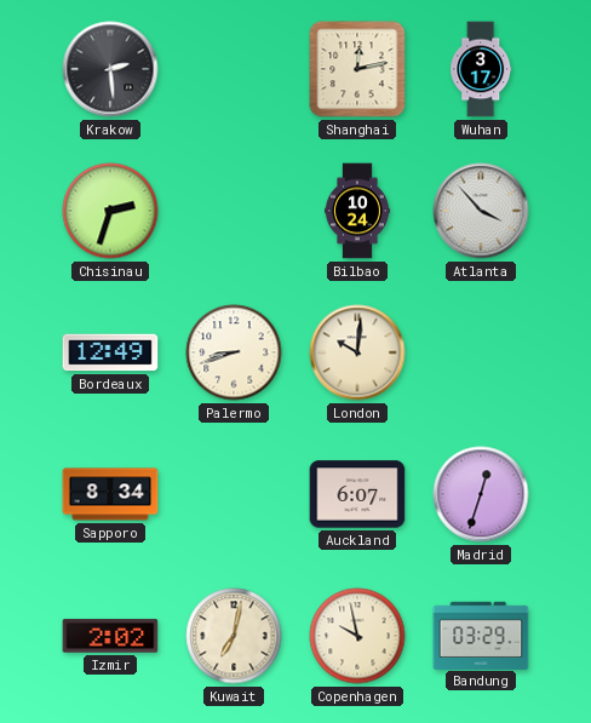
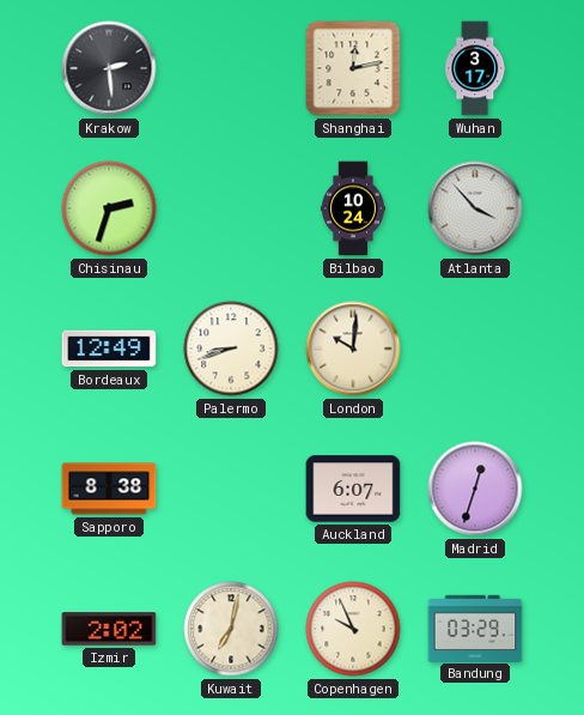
Sapporo: 8:34 -> 8:38 (109, 489)
Copenhagen: 9:58 -> 9:56 (353, 629)
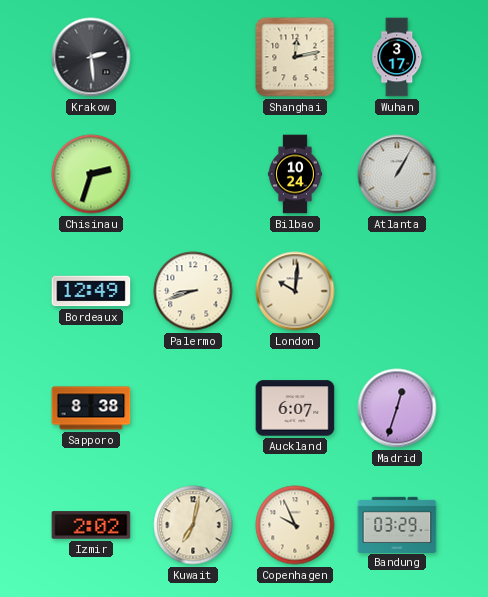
Atlanta: 3:53 -> 1:05 (397, 174)
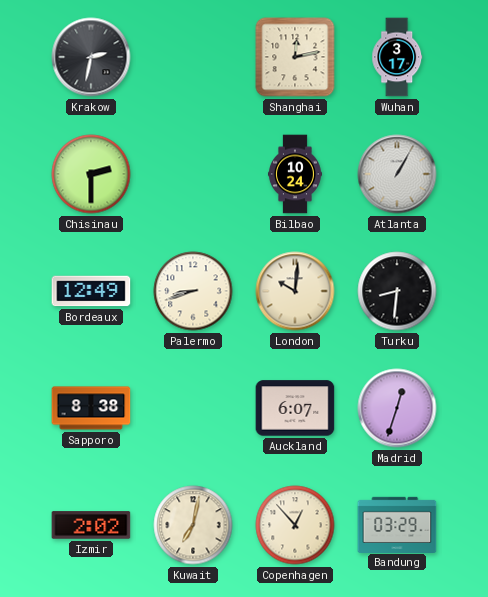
Krakow: 2:29 -> 2:32 (91, 57)
Chisinau: 2:33 -> 2:30 (91, 174)
Turku: none -> 8:31 (397, 291)
Copenhagen: 9:56 -> 12:53 (295, 525)
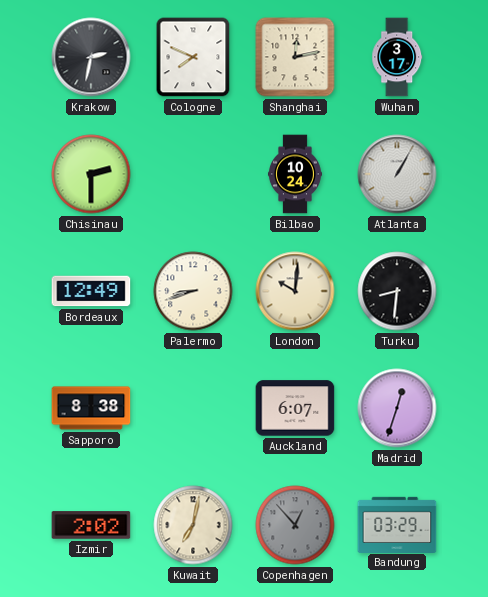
Cologne: none -> 7:49 (193, 57)
Copenhagen dial: cream -> grey (295, 525)
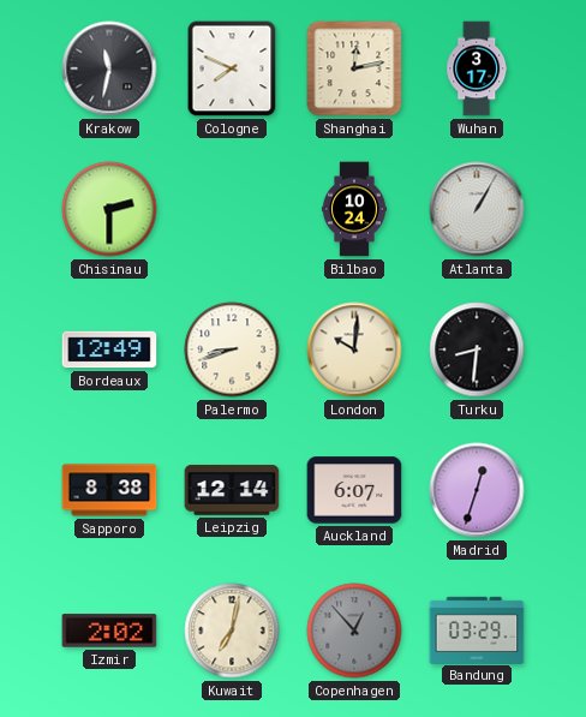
Krakow: 2:32 -> 11:32 (109, 68)
Leipzig: none -> 12:14 (232, 490)
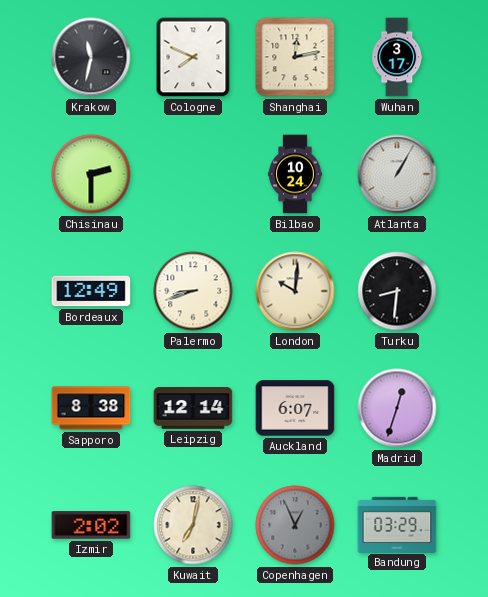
Copenhagen: 12:53 -> 12:56 (295, 525)
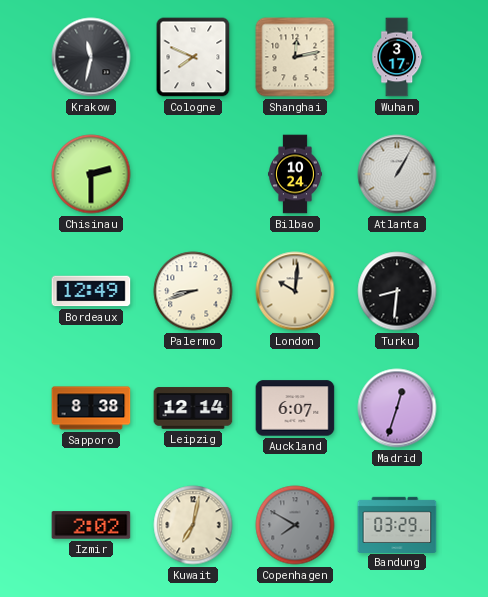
Copenhagen: 12:56 -> 7:50 (295, 525)
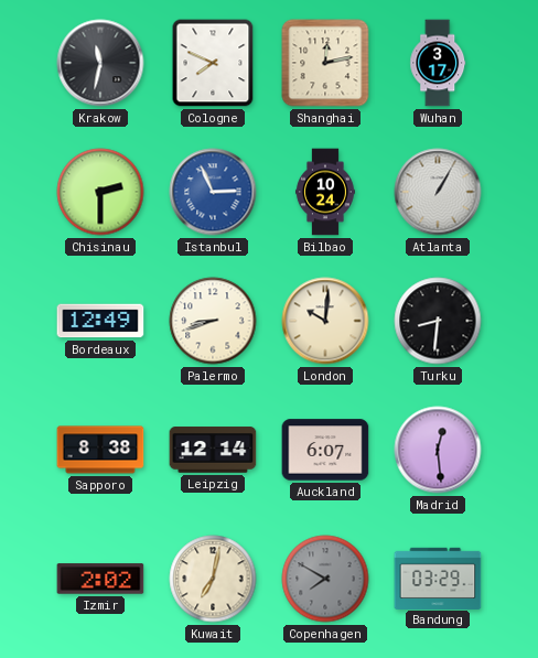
Istanbul: none -> 2:56 (213, 192)
Madrid: 12:33 -> 12:29 (438, 450)
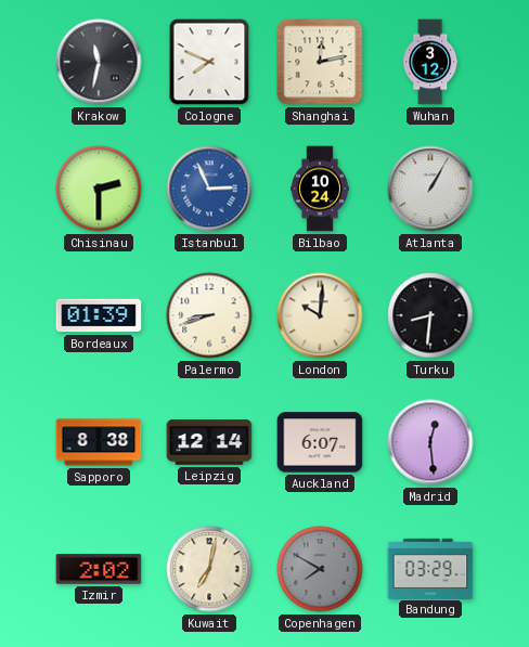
Wuhan: 3:17 -> 3:12 (430, 62)
Bordeaux: 12:49 -> 01:39 (99, 315)
